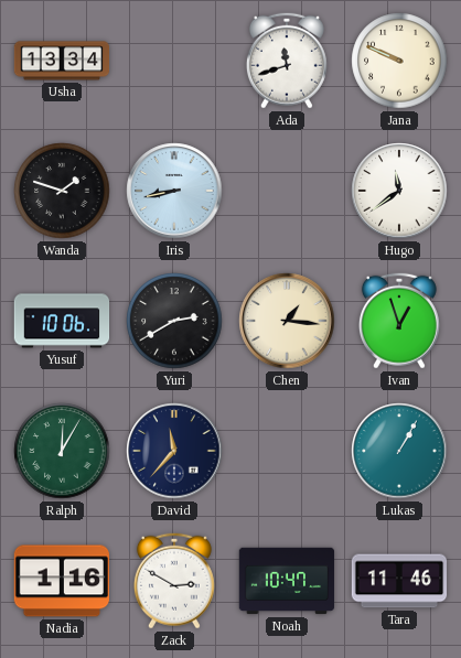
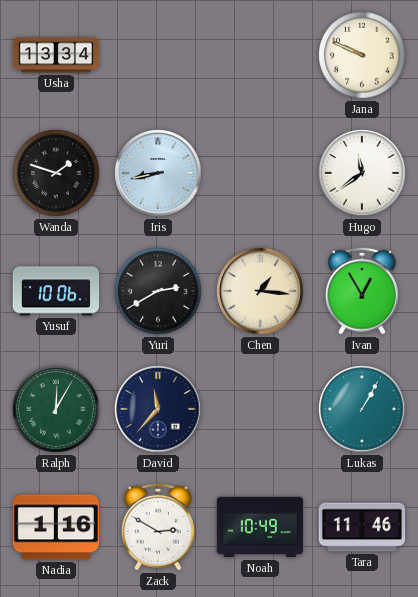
Ada: 11:42 -> none (287, 61)
Ivan: 12:57 -> 12:55 (362, 291)
Noah: 10:47 -> 10:49 (260, 527)
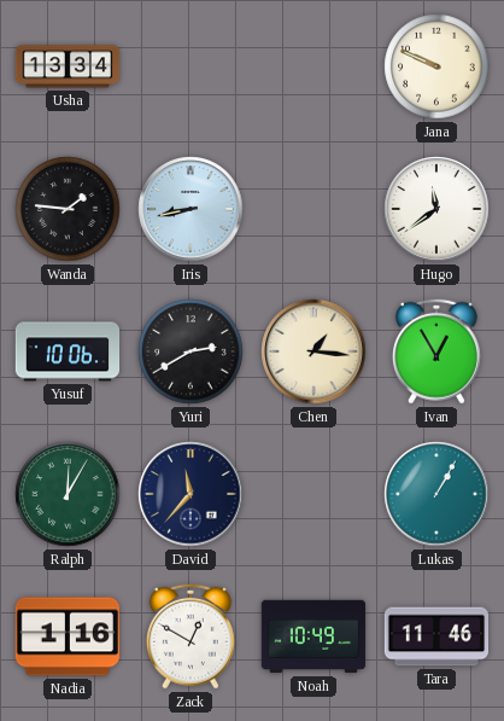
Wanda: 1:48 -> 1:46 (68, 209)
Zack: 2:50 -> 12:50 (191, 636)
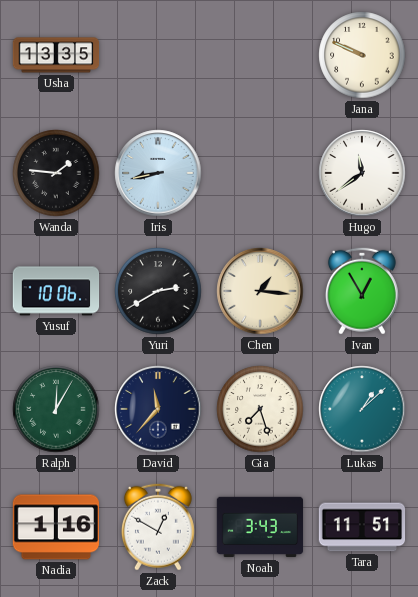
Usha: 13:34 -> 13:35 (56, 55)
Gia: none -> 7:27 (260, 409)
Lukas: 1:05 -> 1:08 (362, 409)
Noah: 10:49 -> 3:43 (260, 527)
Tara: 11:46 -> 11:51 (362, 527)
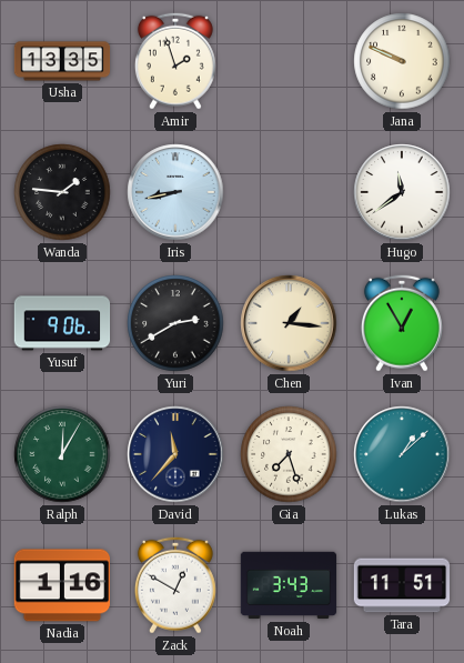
Amir: none -> 1:57 (175, 61)
Yusuf: 10:06 -> 9:06 (62, 323)
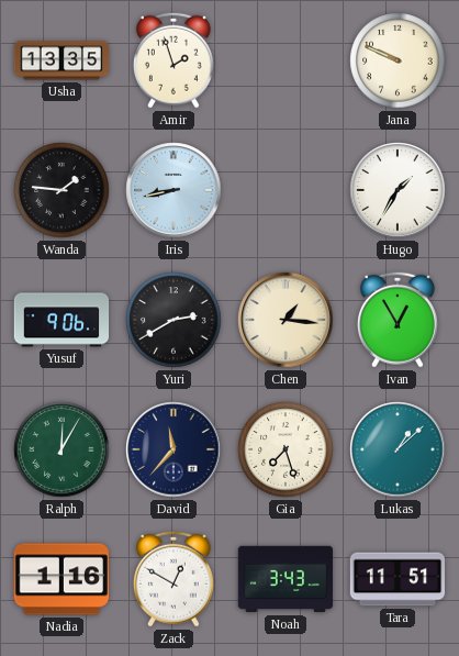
Hugo: 11:39 -> 1:35 (398, 190)
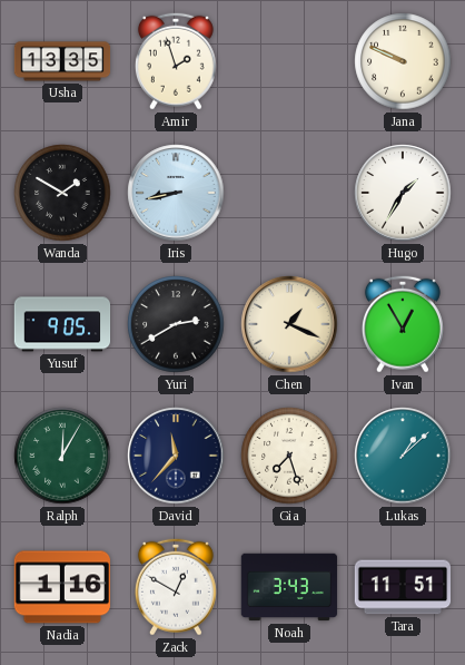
Wanda: 1:46 -> 1:50 (62, 193)
Yusuf: 9:06 -> 9:05 (62, 324)
Chen: 1:16 -> 1:19 (289, 324)
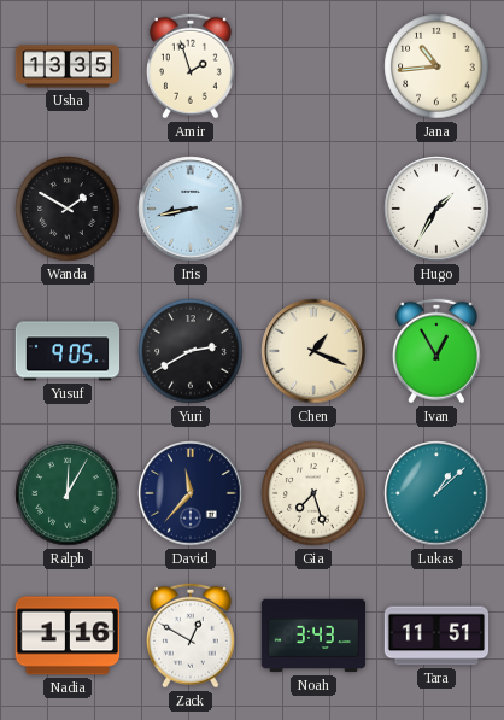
Jana: 9:49 -> 10:44 (436, 66)
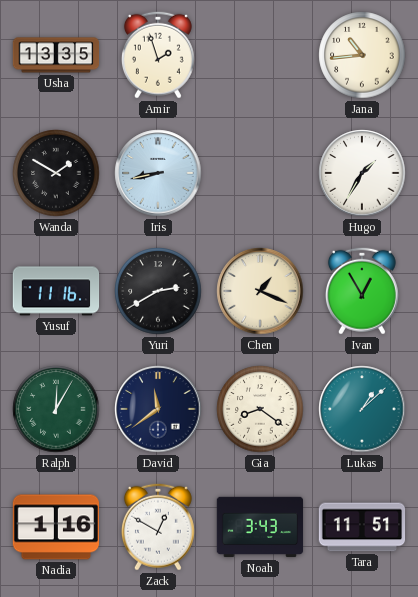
Yusuf: 9:05 -> 11:16 (56, 291)
David: 11:37 -> 11:39 (158, 409)
Gia: 7:27 -> 8:21 (260, 409)
